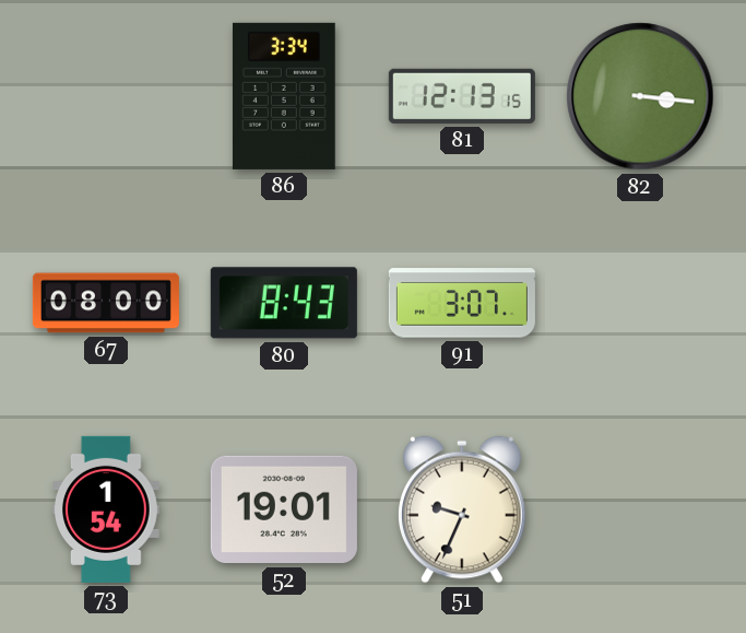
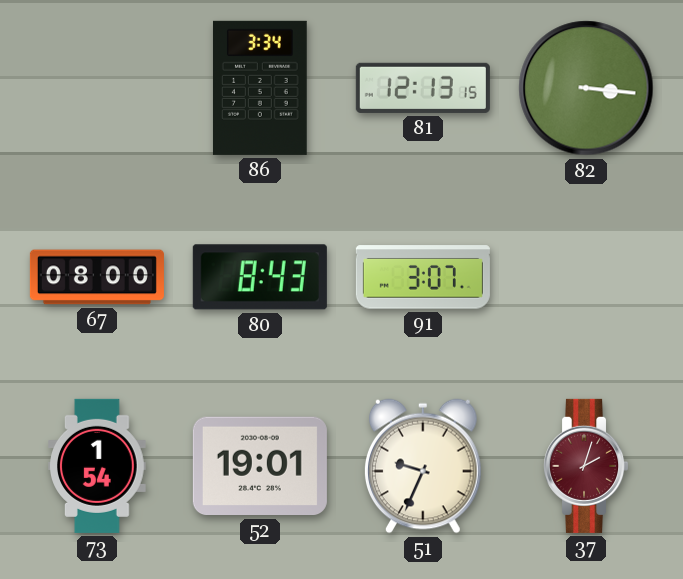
37: none -> 2:03 (586, 466)
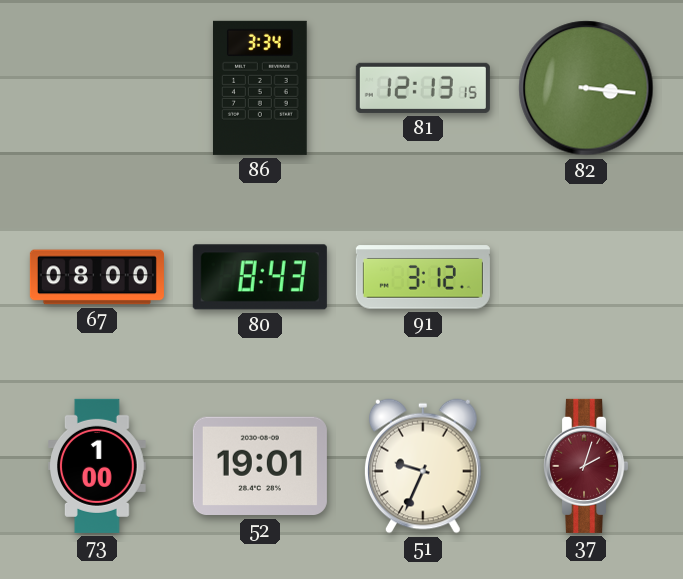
91: 3:07 -> 3:12 (423, 277)
73: 1:54 -> 1:00 (97, 466)
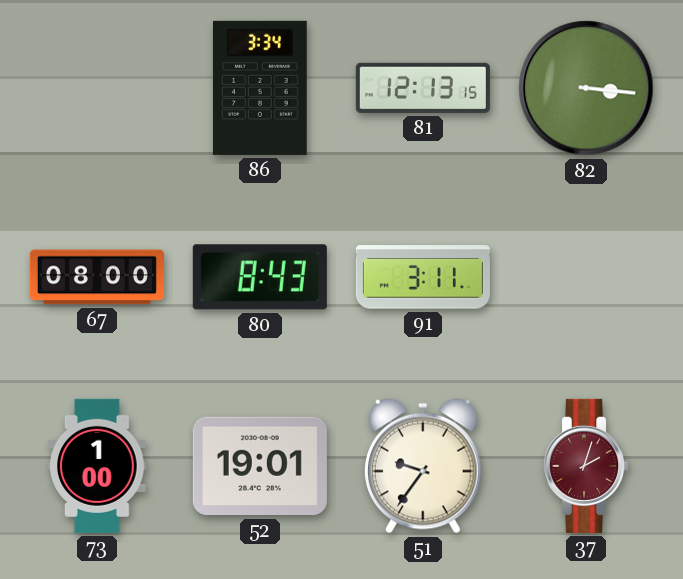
91: 3:12 -> 3:11 (423, 277)
51: 9:34 -> 9:36 (423, 466)
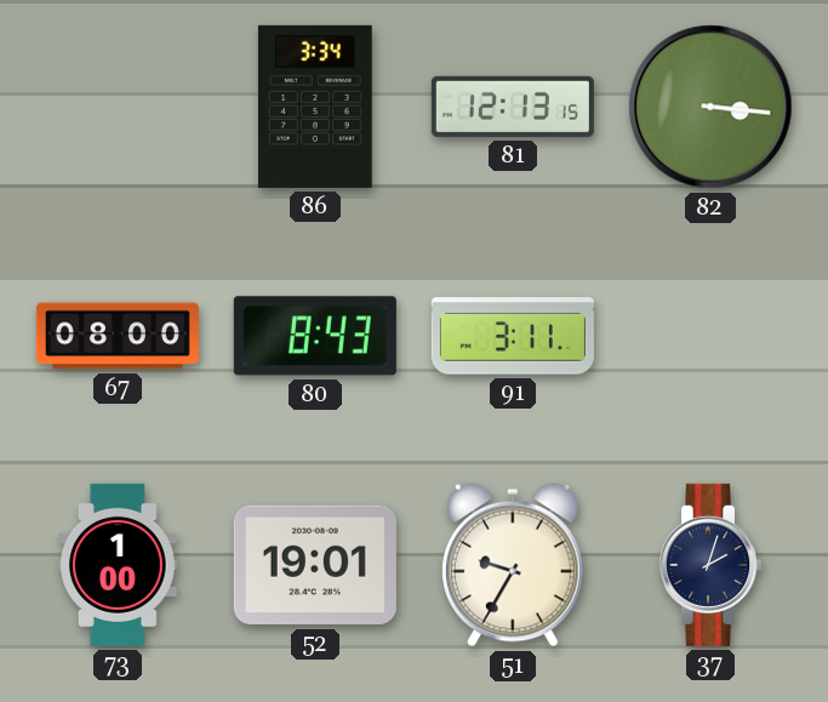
51: 9:36 -> 9:35 (513, 565)
37 dial: burgundy -> navy (710, 565)
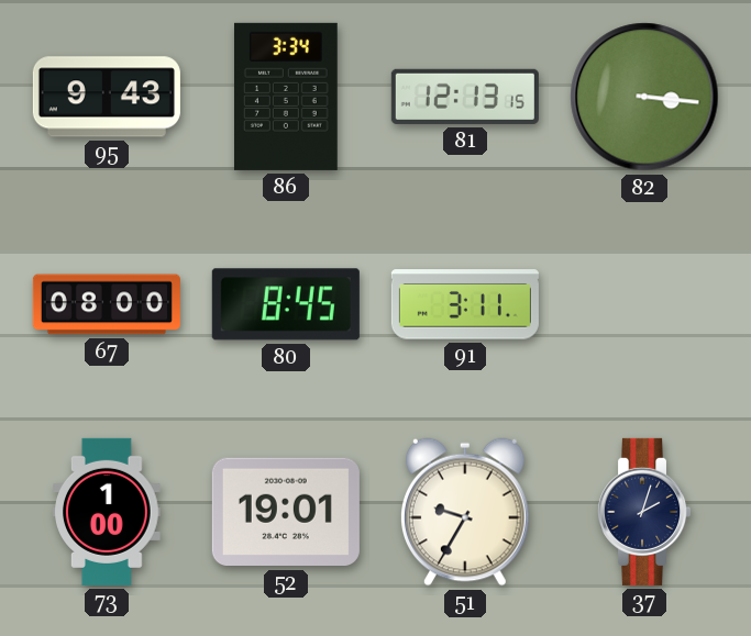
95: none -> 9:43 (107, 97)
80: 8:43 -> 8:45 (286, 304)
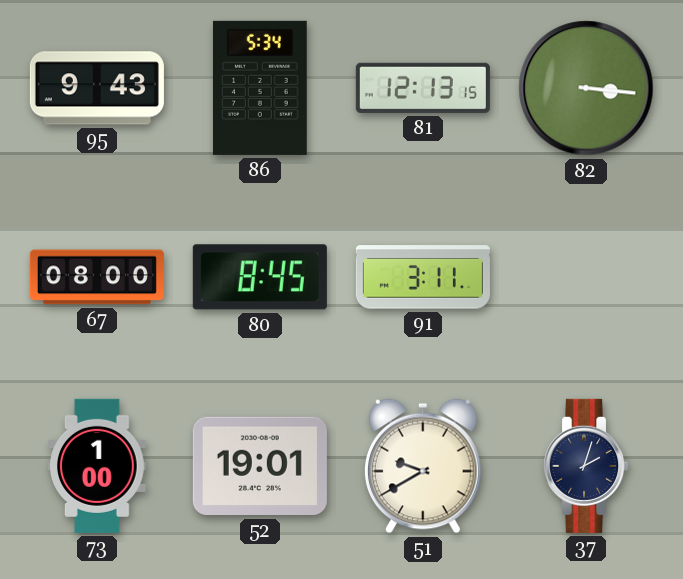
86: 3:34 -> 5:34 (260, 88)
51: 9:35 -> 9:40 (423, 466)
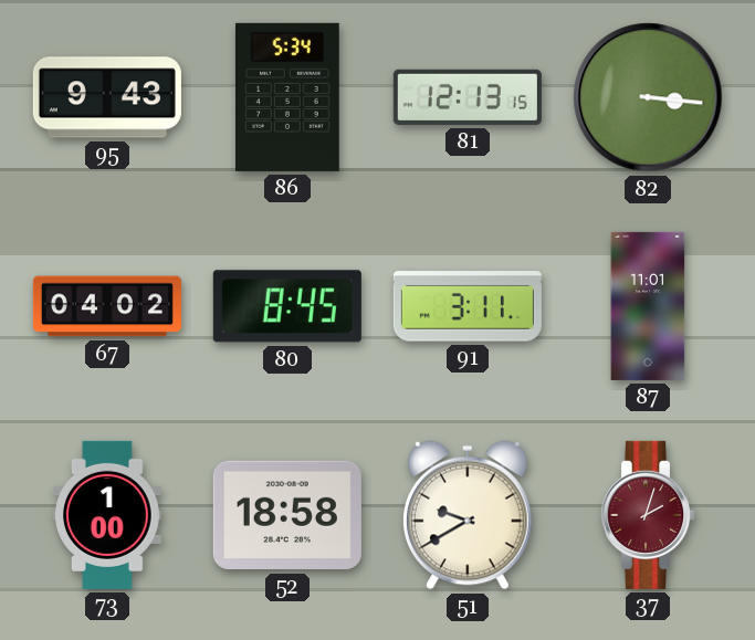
67: 08:00 -> 04:02 (107, 306)
87: none -> 11:01 (648, 306)
52: 19:01 -> 18:58 (287, 515)
37 dial: navy -> burgundy (648, 515)
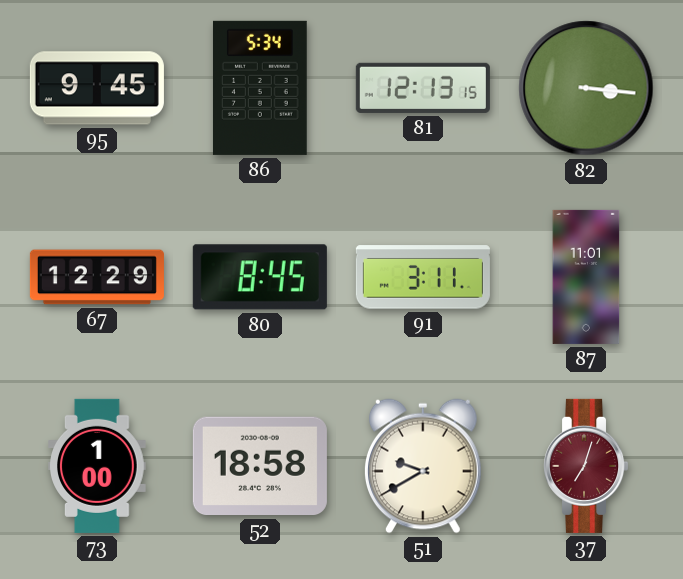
95: 9:43 -> 9:45 (97, 88)
67: 04:02 -> 12:29 (97, 277)
37: 2:03 -> 7:03 (586, 466)
